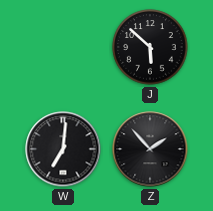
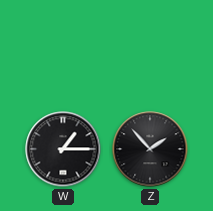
J: 5:52 -> none (150, 47)
W: 7:01 -> 1:15 (63, 149)
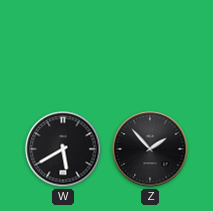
W: 1:15 -> 5:40 (63, 149)
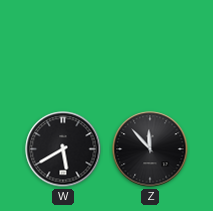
Z: 1:53 -> 11:53 (150, 149)
